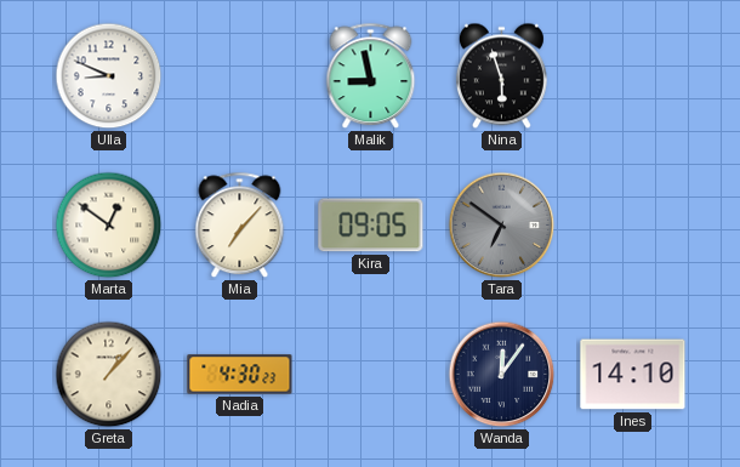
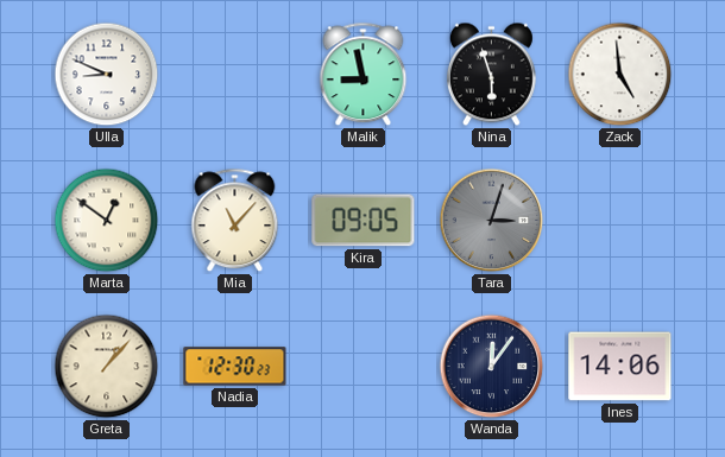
Zack: none -> 4:59 (620, 75)
Mia: 7:07 -> 11:07 (235, 221)
Tara: 6:51 -> 3:03 (492, 221)
Nadia: 4:30 -> 12:30 (235, 367)
Ines: 14:10 -> 14:06 (620, 367)
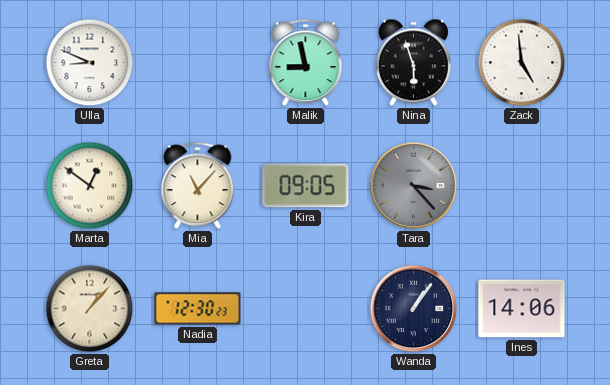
Tara: 3:03 -> 3:23 (414, 186)
Wanda: 12:06 -> 1:06 (414, 309)
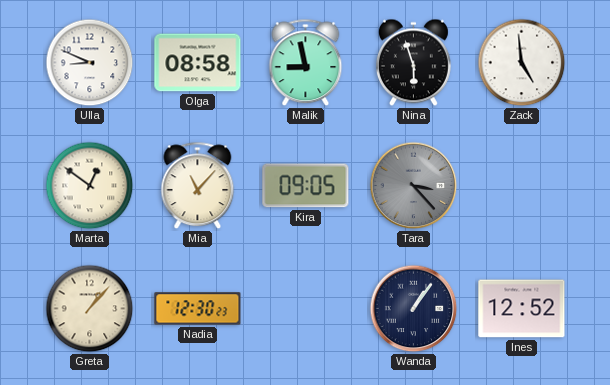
Olga: none -> 08:58 (198, 63)
Ines: 14:06 -> 12:52 (522, 309)
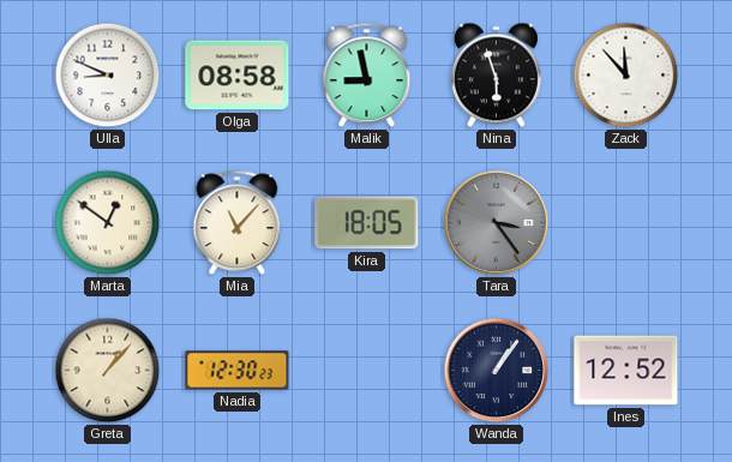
Zack: 4:59 -> 11:53 (626, 76)
Kira: 09:05 -> 18:05 (367, 223)
Tara: 3:23 -> 3:24 (497, 223)
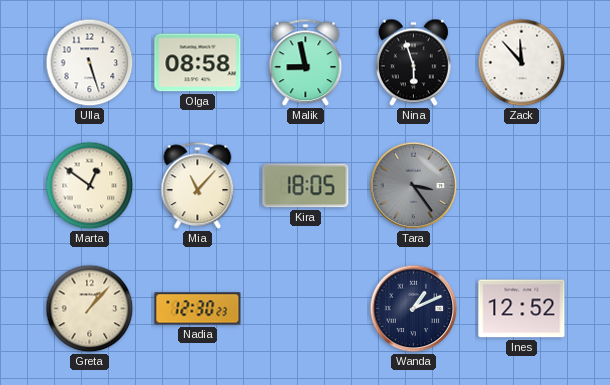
Ulla: 8:49 -> 5:27 (90, 63)
Wanda: 1:06 -> 1:11 (414, 309)
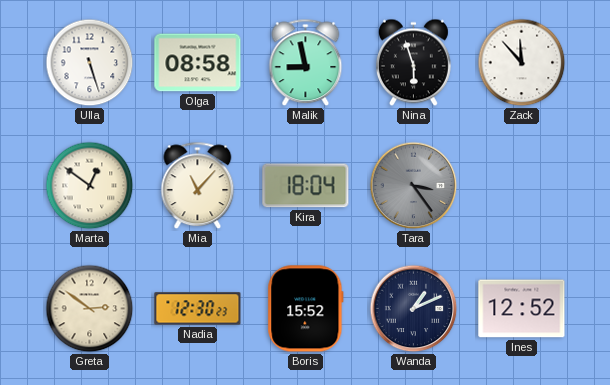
Kira: 18:05 -> 18:04 (306, 186)
Greta: 1:07 -> 2:51 (90, 309)
Boris: none -> 15:52 (306, 309)
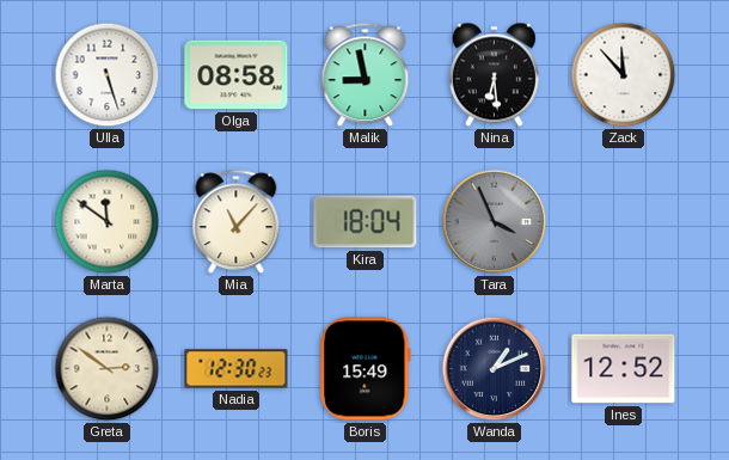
Nina: 5:57 -> 6:29 (494, 75)
Marta: 12:51 -> 11:51 (108, 222)
Tara: 3:24 -> 3:56 (495, 222)
Boris: 15:52 -> 15:49 (366, 369)
